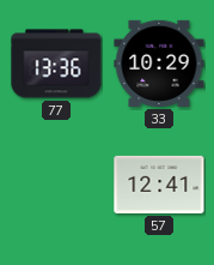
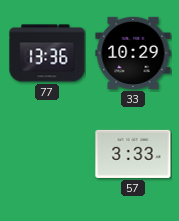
57: 12:41 -> 3:33 (133, 154)
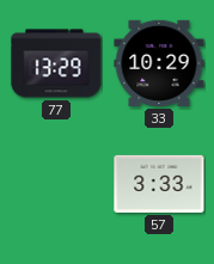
77: 13:36 -> 13:29 (56, 63)
